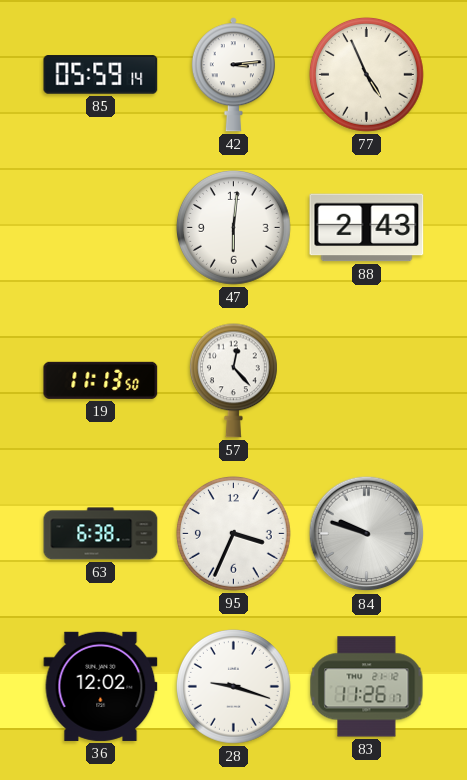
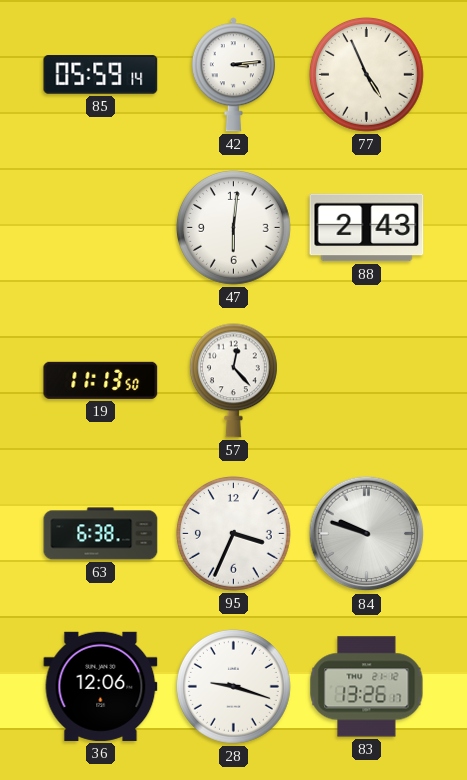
36: 12:02 -> 12:06 (101, 686)
83: 11:26 -> 13:26 (367, 687)
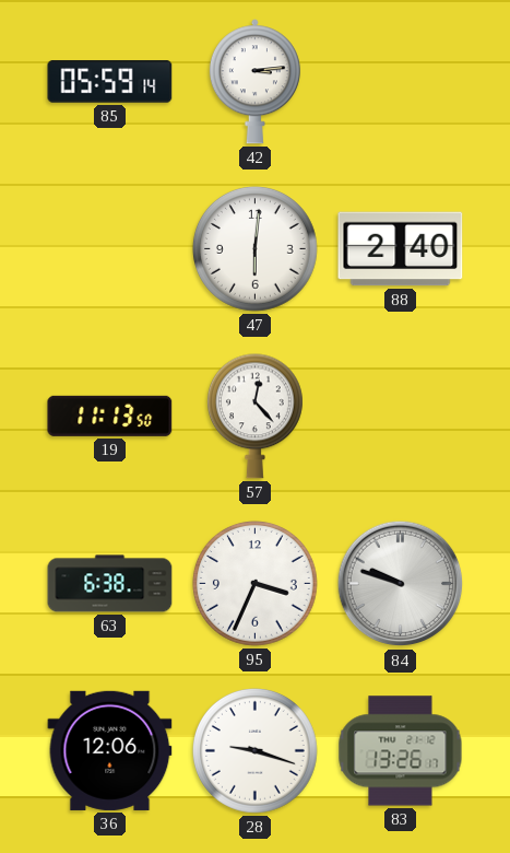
77: 4:56 -> none (366, 74)
88: 2:43 -> 2:40 (401, 249)
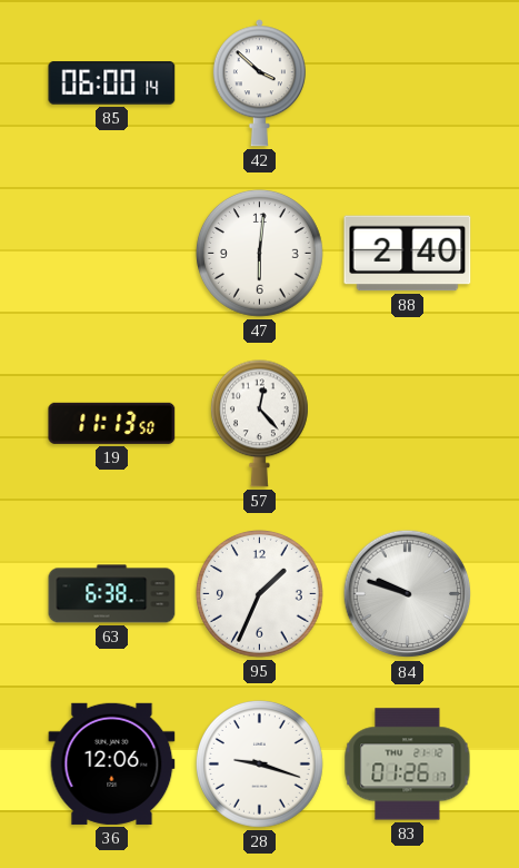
85: 05:59 -> 06:00 (112, 83)
42: 3:14 -> 3:52 (259, 83)
95: 3:34 -> 1:34 (259, 593)
83: 13:26 -> 01:26 (408, 765)
